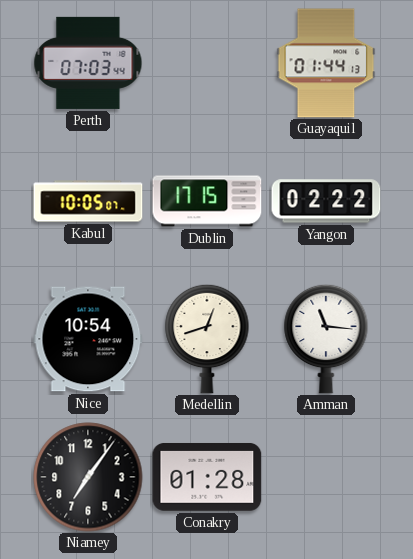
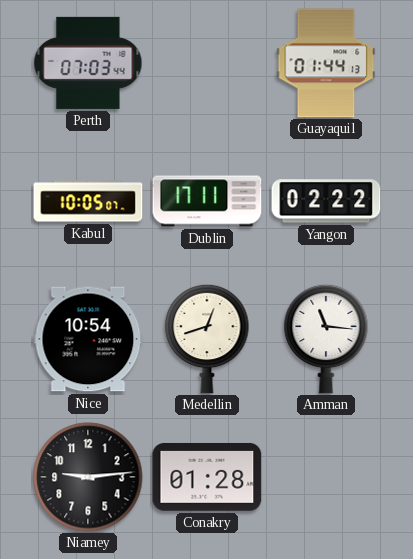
Dublin: 17:15 -> 17:11 (207, 201)
Niamey: 7:06 -> 9:14 (88, 477)
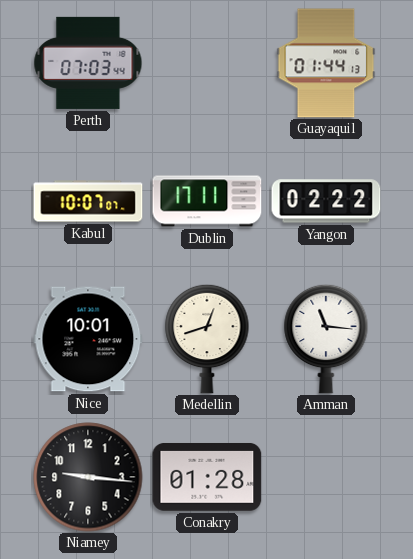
Kabul: 10:05 -> 10:07 (88, 201)
Nice: 10:54 -> 10:01 (88, 339)
Niamey: 9:14 -> 9:16 (88, 477)
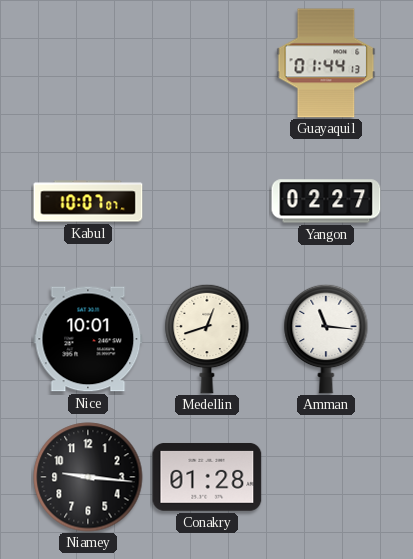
Perth: 07:03 -> none (88, 63)
Dublin: 17:11 -> none (207, 201)
Yangon: 02:22 -> 02:27 (326, 201)
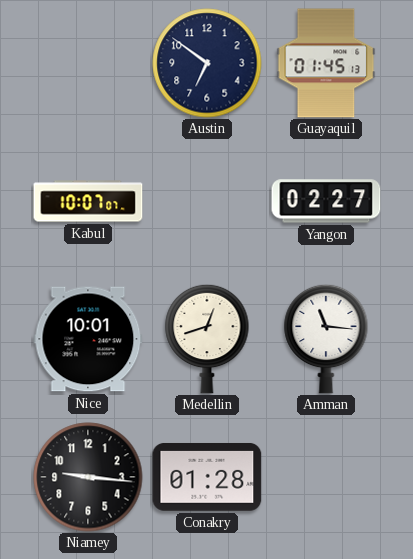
Austin: none -> 6:51 (207, 63)
Guayaquil: 01:44 -> 01:45 (326, 63)
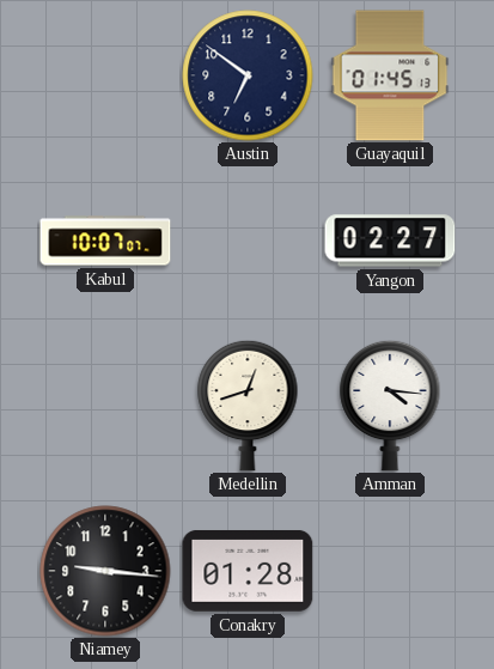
Nice: 10:01 -> none (88, 339)
Amman: 11:16 -> 4:16 (390, 406)
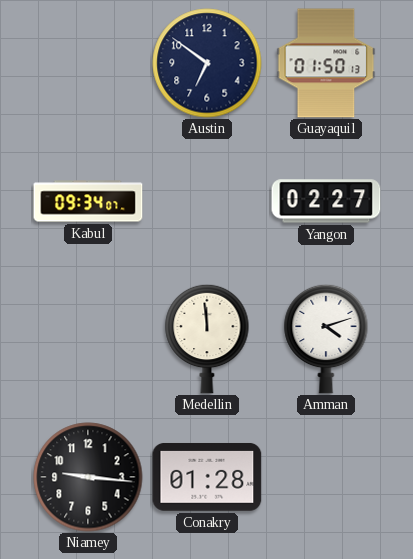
Guayaquil: 01:45 -> 01:50 (326, 63)
Kabul: 10:07 -> 09:34 (88, 201)
Medellin: 12:42 -> 11:59 (207, 339)
Amman: 4:16 -> 4:12 (326, 339)
